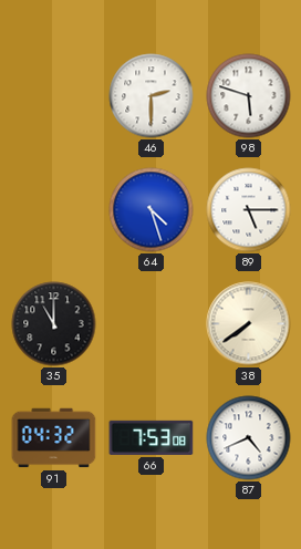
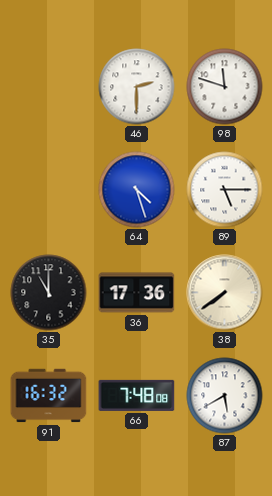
98: 5:48 -> 11:48 (225, 87)
36: none -> 17:36 (137, 293)
91: 04:32 -> 16:32 (49, 396)
66: 7:53 -> 7:48 (137, 395)
87: 4:41 -> 5:40 (225, 396)
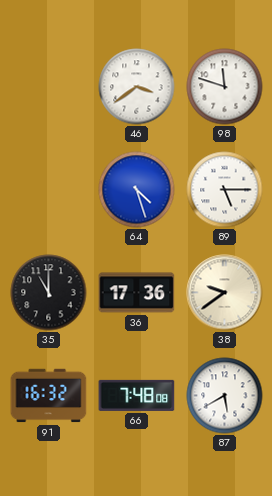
46: 2:30 -> 3:39 (137, 87)
38: 7:39 -> 9:39 (225, 293)
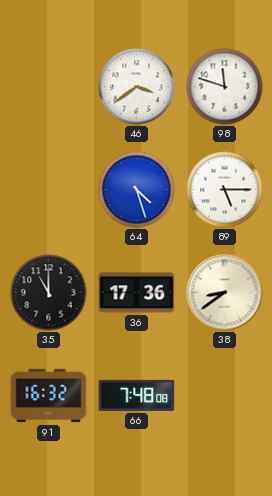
38: 9:39 -> 8:39 (225, 293)
87: 5:40 -> none (225, 396)
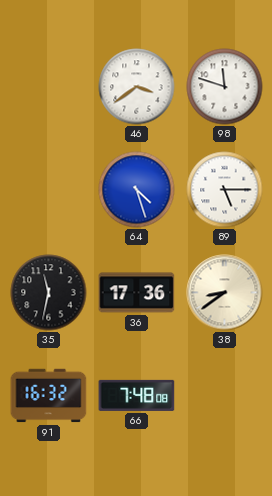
35: 11:00 -> 11:32 (49, 293)
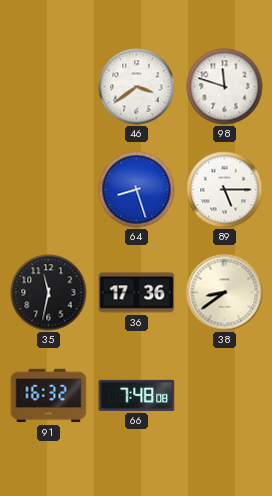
64: 4:27 -> 8:27 (137, 190)
